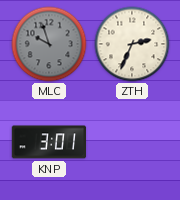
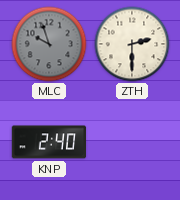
ZTH: 2:34 -> 2:30 (132, 44)
KNP: 3:01 -> 2:40 (49, 142)
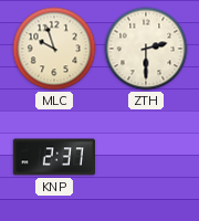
MLC dial: grey -> cream (54, 49)
KNP: 2:40 -> 2:37 (54, 157)
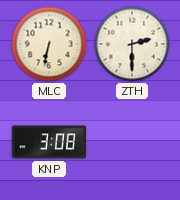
MLC: 9:57 -> 6:32 (49, 44)
KNP: 2:37 -> 3:08 (49, 142)
